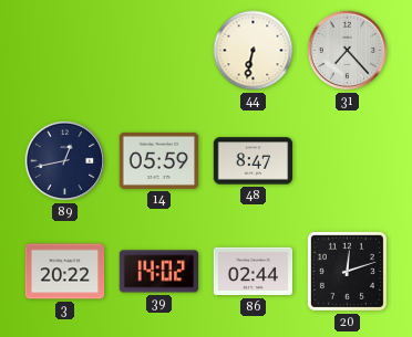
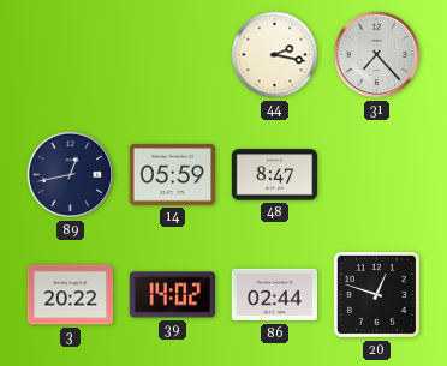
44: 6:32 -> 2:17 (275, 55)
20: 12:12 -> 12:48 (376, 294)
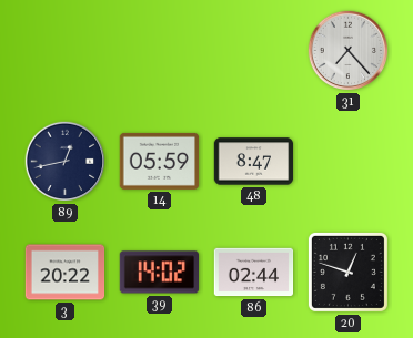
44: 2:17 -> none (275, 55)
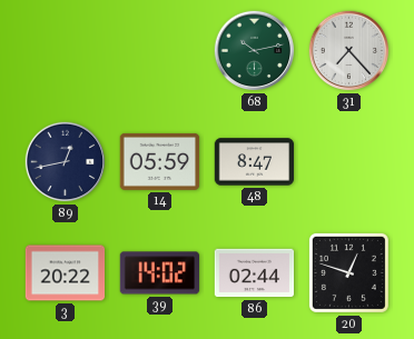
68: none -> 10:13 (255, 51)
